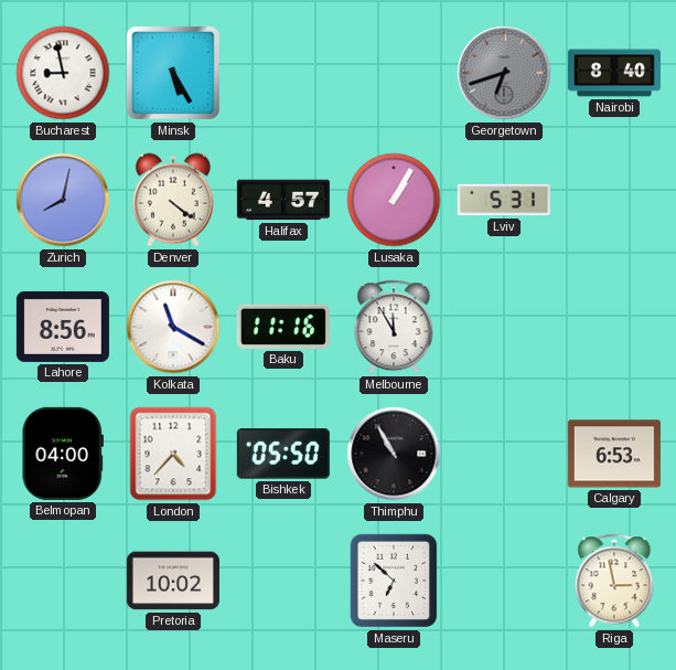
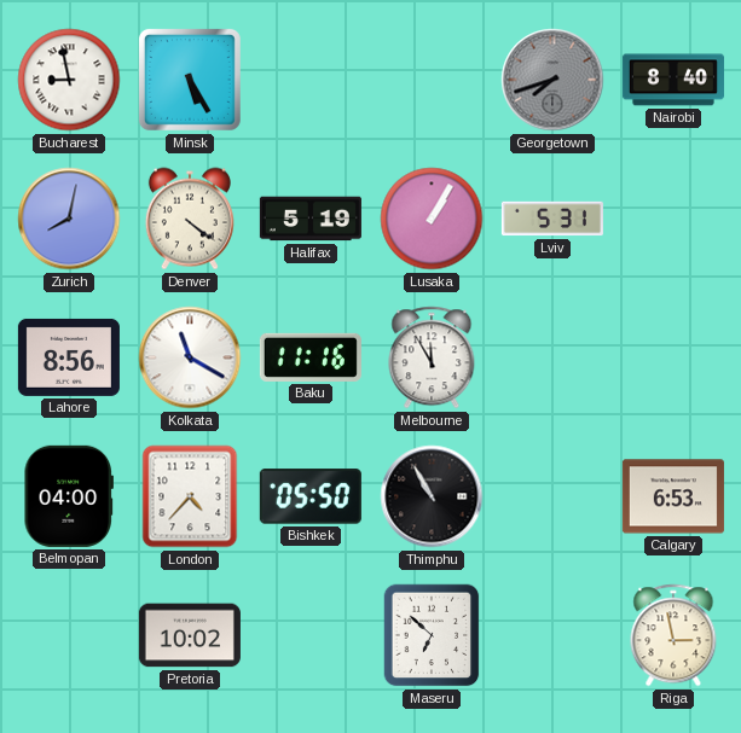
Georgetown: 6:42 -> 7:42 (552, 80)
Halifax: 4:57 -> 5:19 (311, 219)
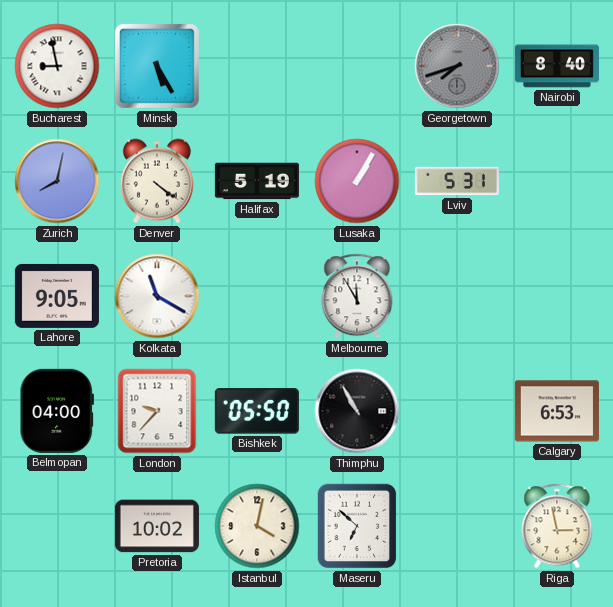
Lahore: 8:56 -> 9:05 (57, 296)
Baku: 11:16 -> none (311, 357)
London: 4:37 -> 9:37 (157, 411)
Istanbul: none -> 4:02 (257, 526)
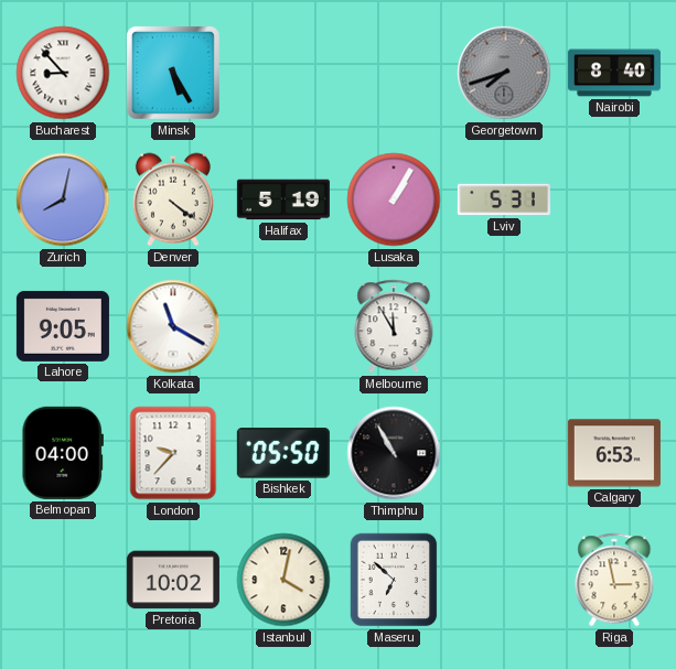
Bucharest: 8:58 -> 8:53 (63, 73)
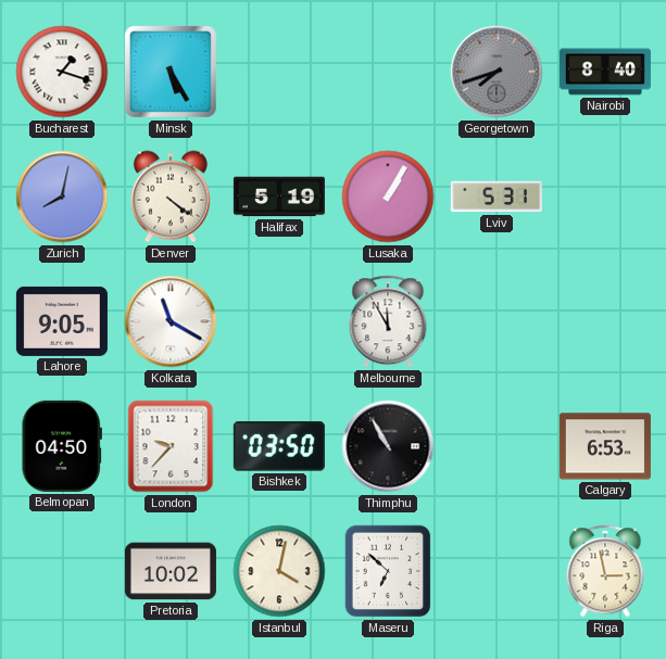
Bucharest: 8:53 -> 1:18 (62, 72)
Belmopan: 04:00 -> 04:50 (62, 446)
Bishkek: 05:50 -> 03:50 (279, 446)
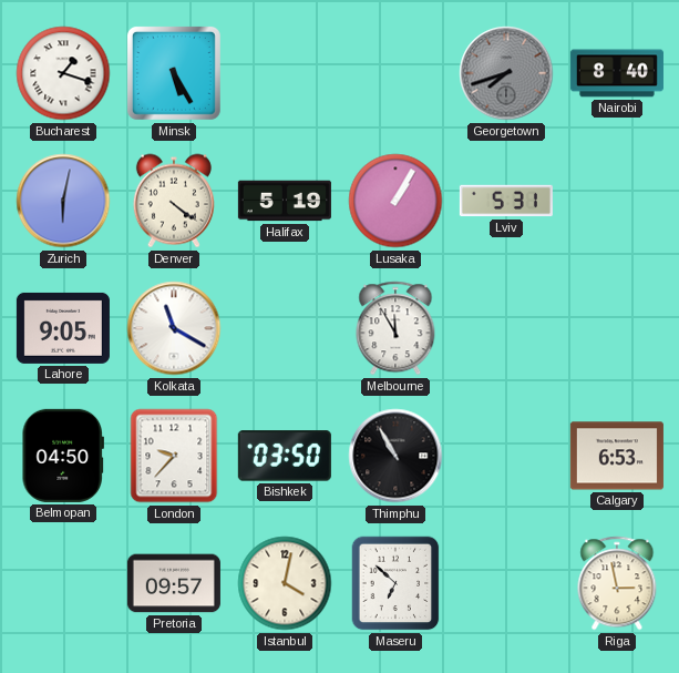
Zurich: 8:02 -> 6:02 (63, 201)
Pretoria: 10:02 -> 09:57 (174, 583)
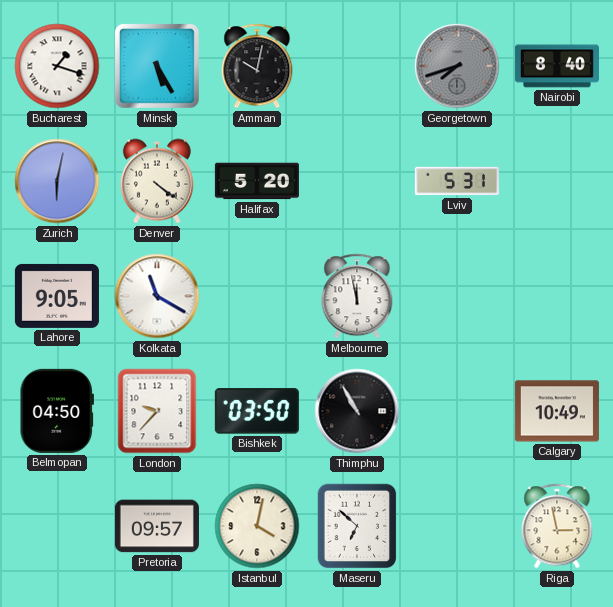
Amman: none -> 10:02 (257, 66)
Halifax: 5:19 -> 5:20 (257, 181)
Lusaka: 1:05 -> none (395, 201)
Melbourne: 11:55 -> 11:58 (357, 296)
Calgary: 6:53 -> 10:49 (557, 411)
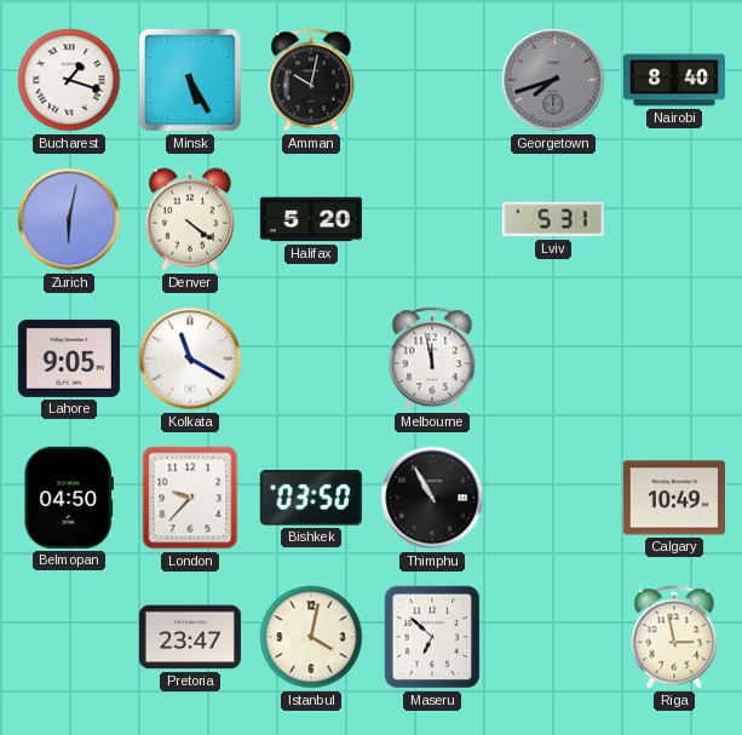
Pretoria: 09:57 -> 23:47 (190, 637)
